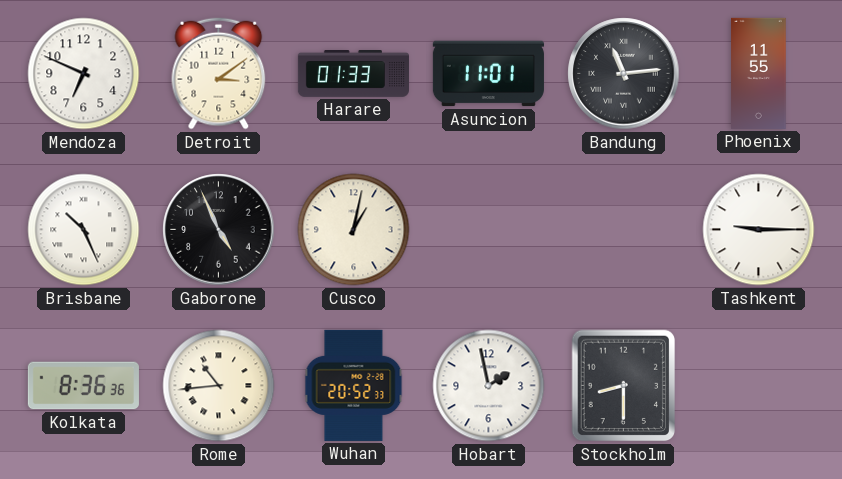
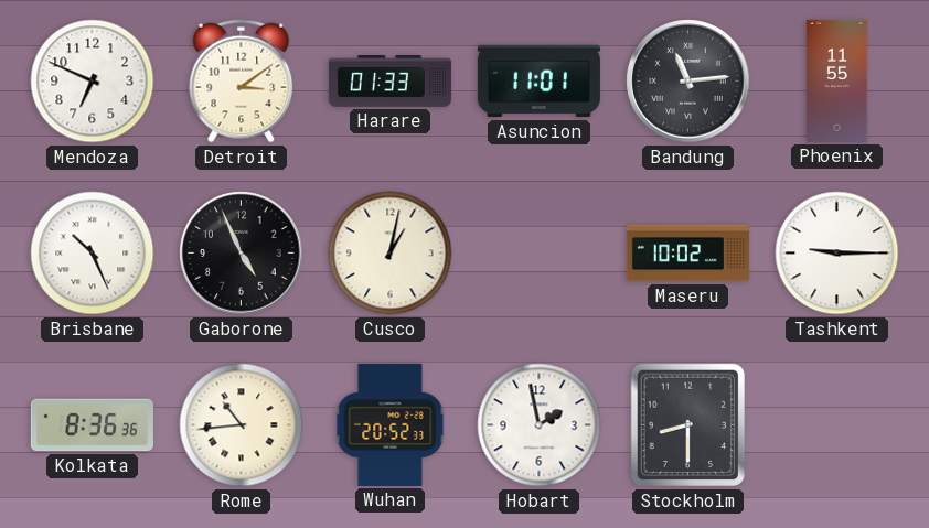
Maseru: none -> 10:02 (687, 254)
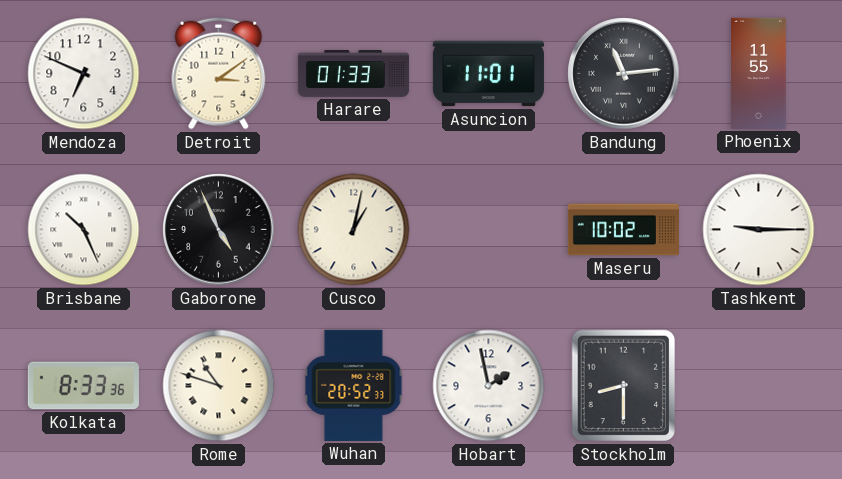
Kolkata: 8:36 -> 8:33 (83, 386)
Rome: 10:44 -> 10:48 (219, 386)
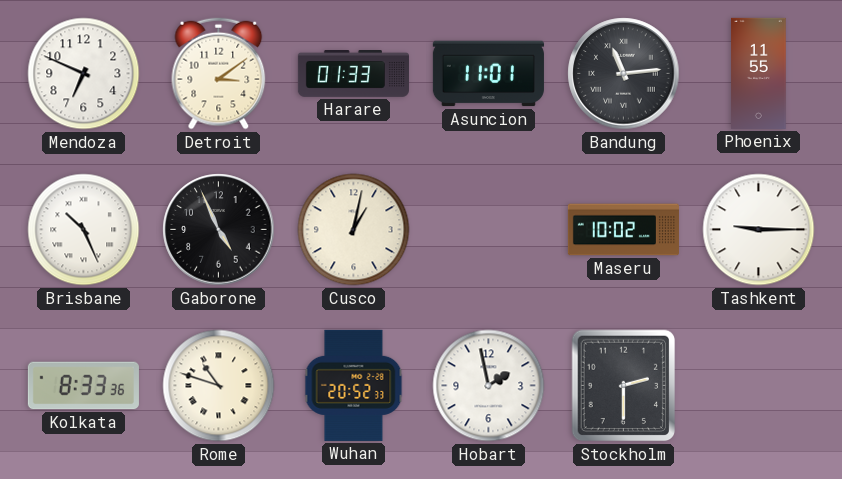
Stockholm: 8:30 -> 2:30 (624, 386)
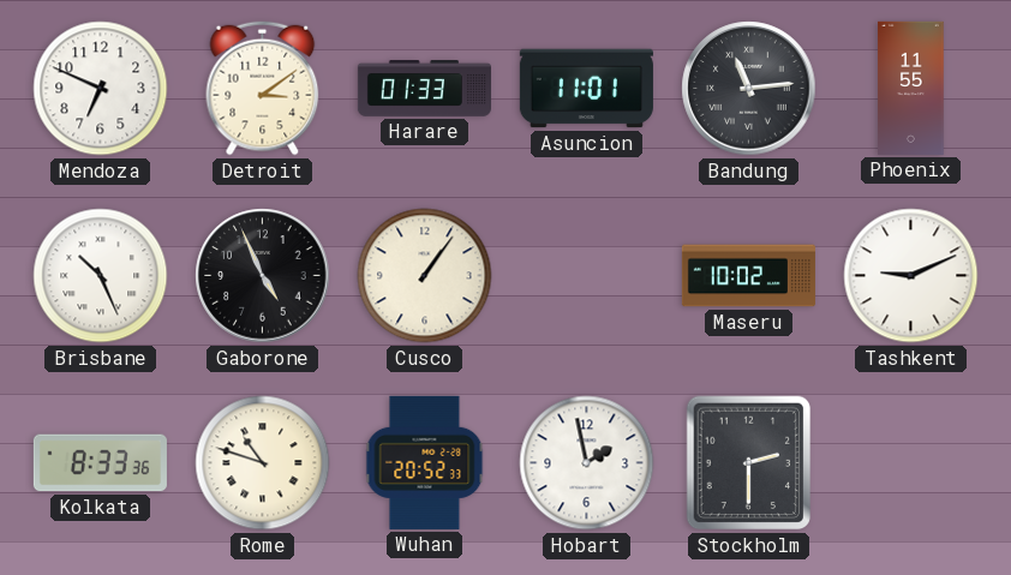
Cusco: 1:02 -> 1:06 (425, 276)
Tashkent: 9:15 -> 9:11 (911, 276)
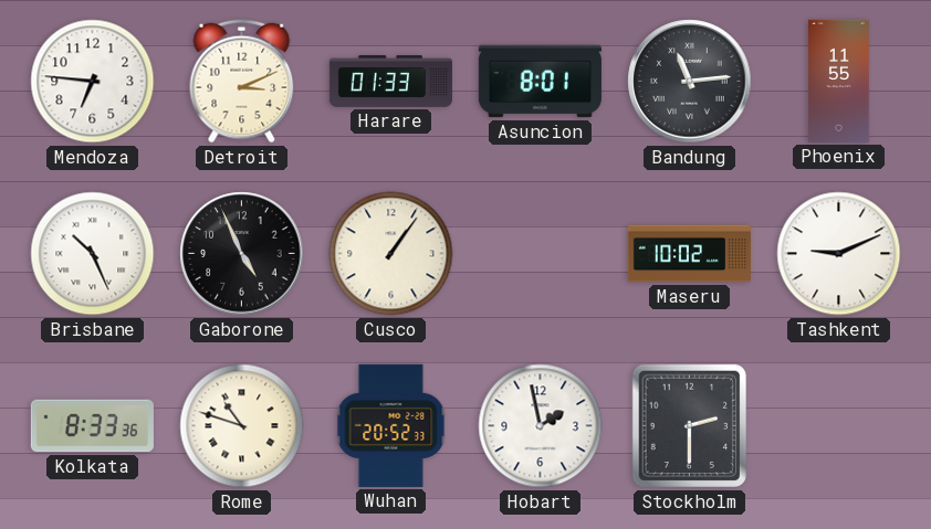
Mendoza: 6:49 -> 6:46 (93, 82)
Detroit: 3:09 -> 3:11 (242, 82)
Asuncion: 11:01 -> 8:01 (540, 82)
